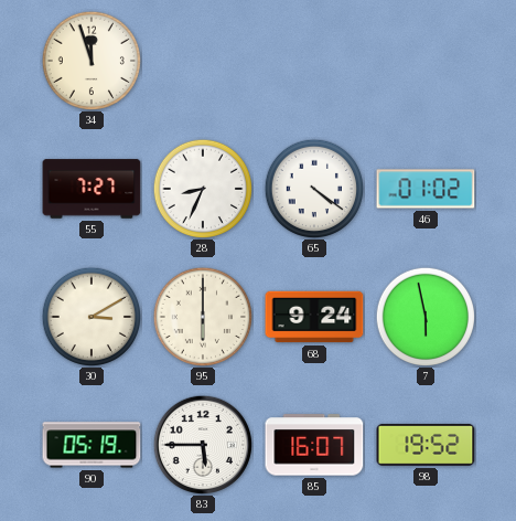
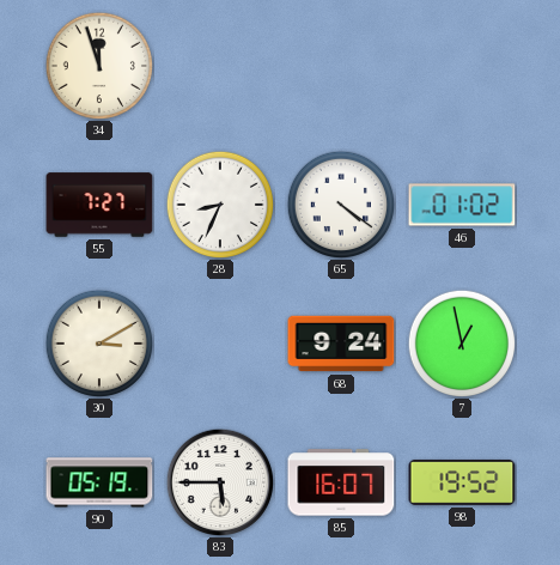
95: 6:00 -> none (202, 316)
7: 5:58 -> 12:58 (461, 342)
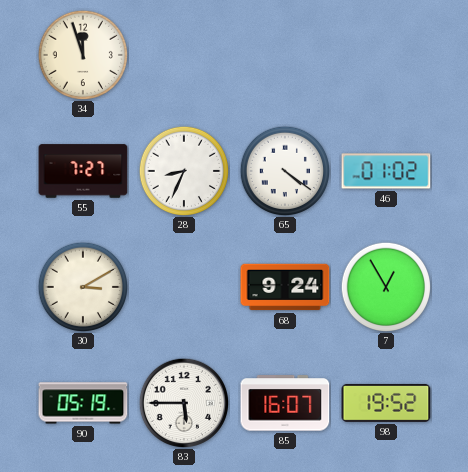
7: 12:58 -> 12:55 (385, 286)
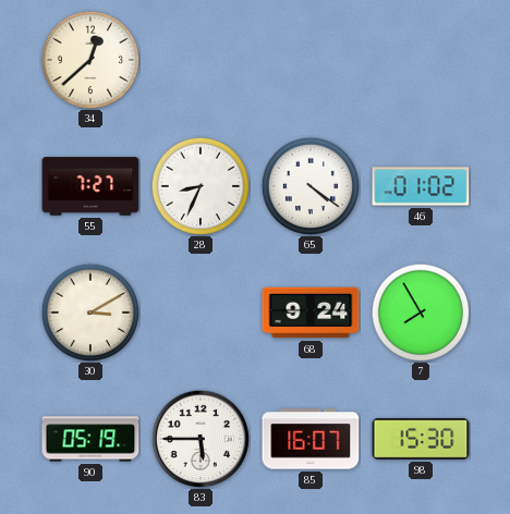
34: 11:57 -> 12:38 (89, 59)
7: 12:55 -> 7:55 (420, 311)
98: 19:52 -> 15:30 (421, 439)
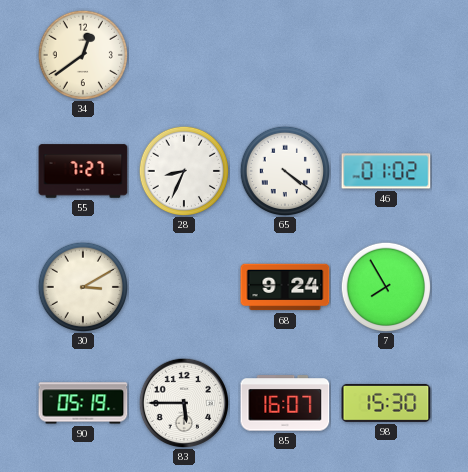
34: 12:38 -> 12:39 (82, 54)
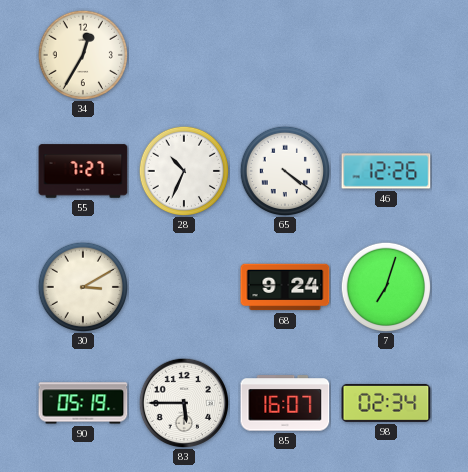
34: 12:39 -> 12:35 (82, 54)
28: 8:34 -> 10:34 (183, 170)
46: 01:02 -> 12:26 (386, 171)
7: 7:55 -> 7:03 (385, 286)
98: 15:30 -> 02:34 (386, 403)
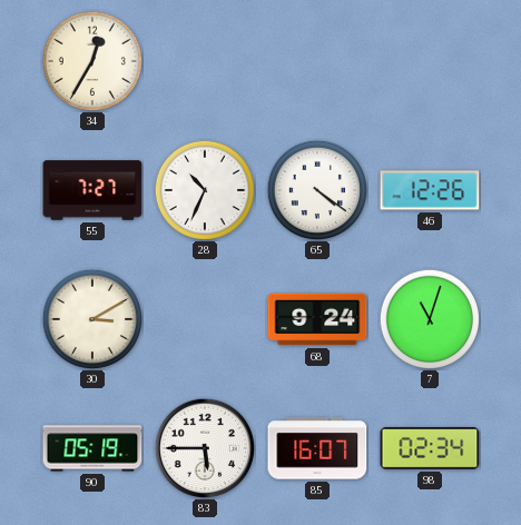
7: 7:03 -> 11:03 (429, 318)
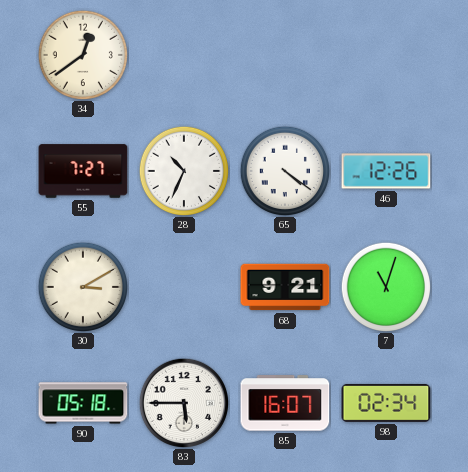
34: 12:35 -> 12:39 (82, 54)
68: 9:24 -> 9:21 (285, 287)
90: 05:19 -> 05:18 (83, 403)
